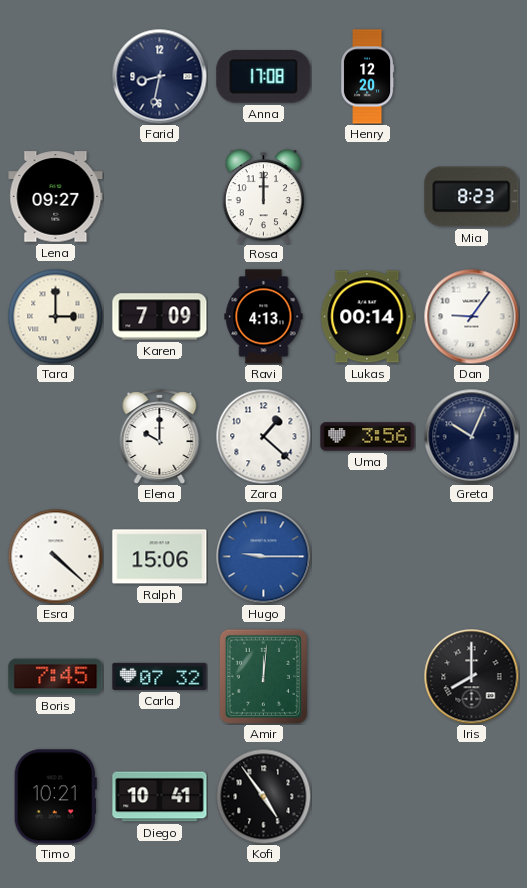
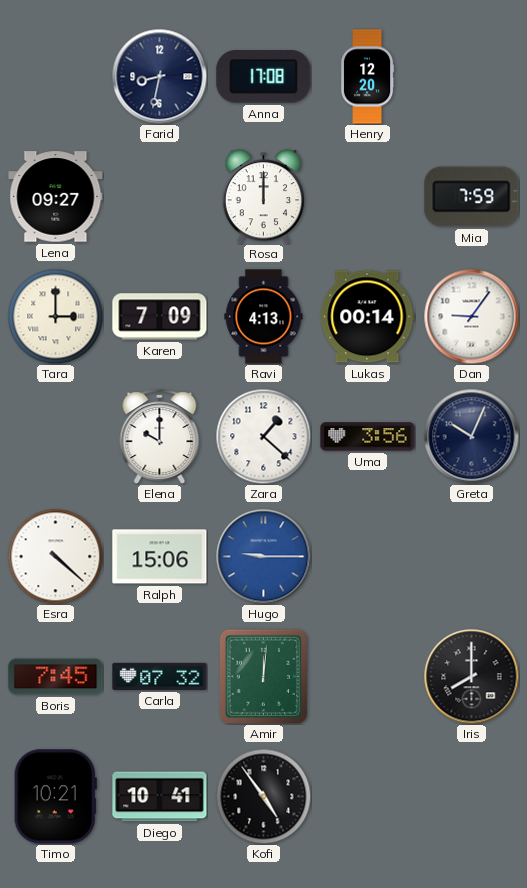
Mia: 8:23 -> 7:59 (472, 197)
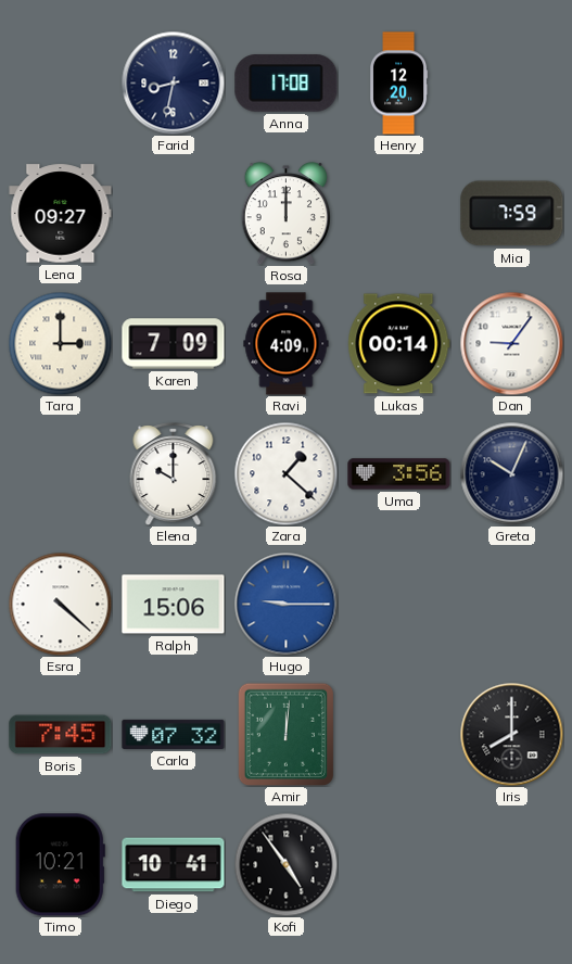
Ravi: 4:13 -> 4:09 (287, 344)
